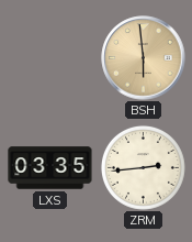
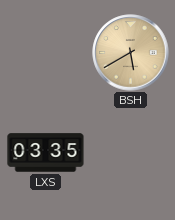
BSH: 5:59 -> 5:40 (131, 53)
ZRM: 2:44 -> none (143, 167)
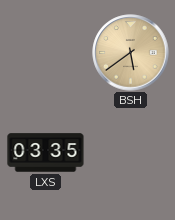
BSH: 5:40 -> 5:39 (131, 53)
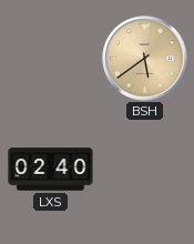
LXS: 03:35 -> 02:40 (51, 170)
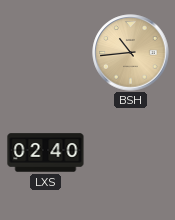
BSH: 5:39 -> 10:44 (131, 53)
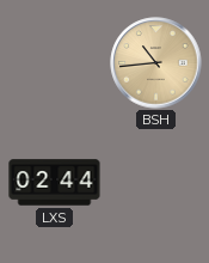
LXS: 02:40 -> 02:44 (55, 183)
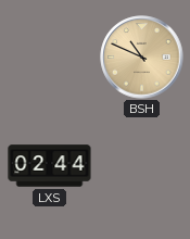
BSH: 10:44 -> 10:49 (142, 58)
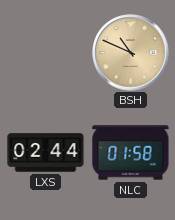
NLC: none -> 01:58 (131, 153)
